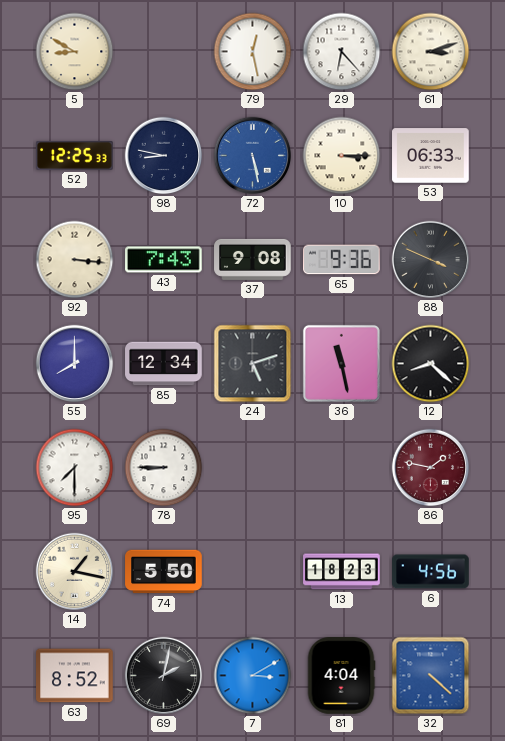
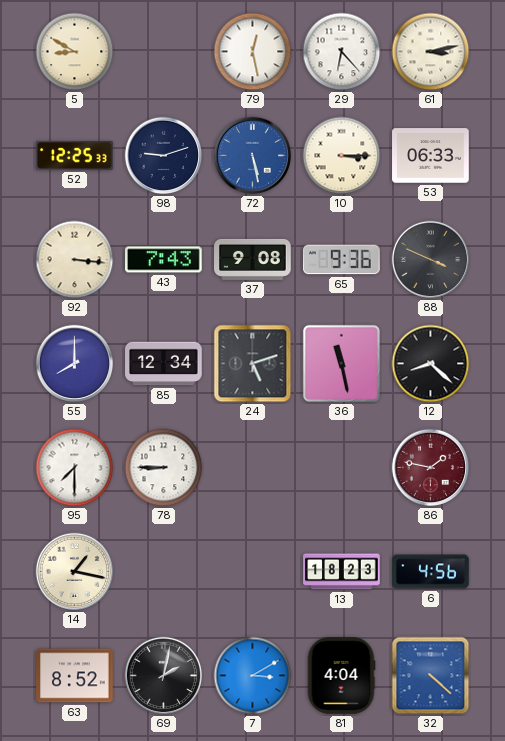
61: 3:12 -> 3:13 (431, 52)
98: 8:47 -> 9:12 (164, 156)
74: 5:50 -> none (164, 572)
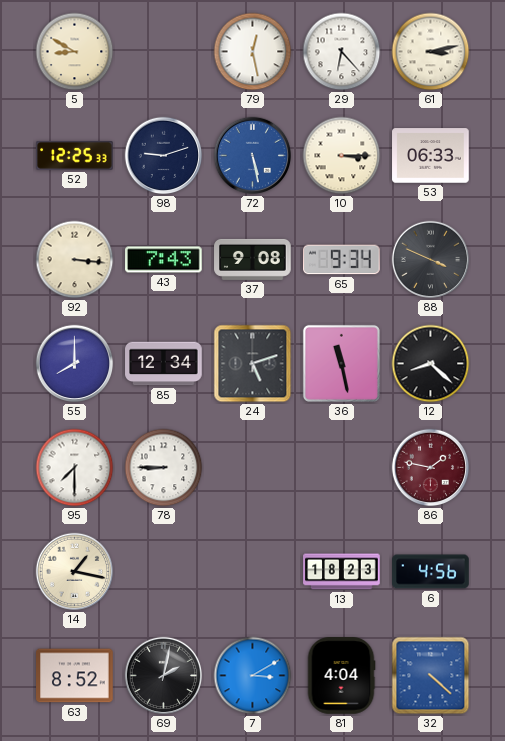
65: 9:36 -> 9:34 (342, 260)
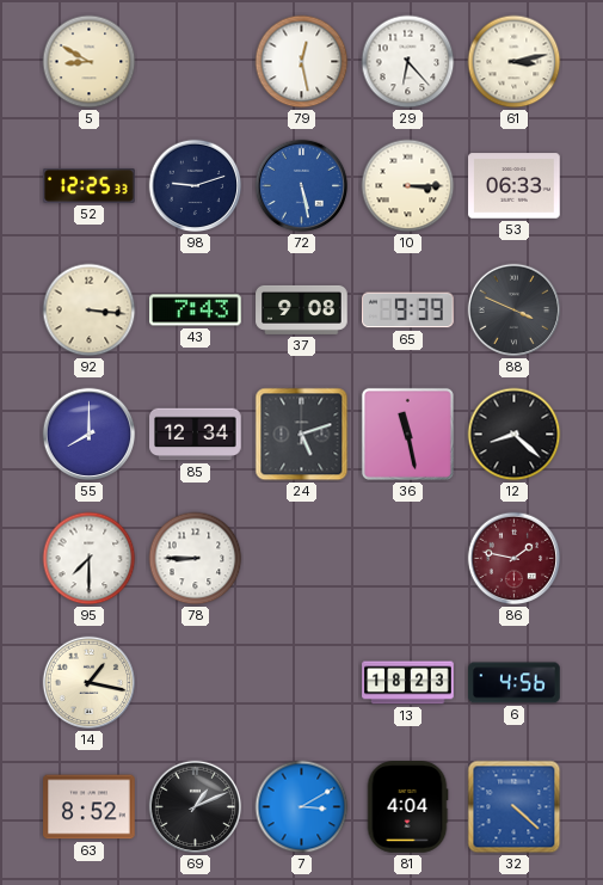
65: 9:34 -> 9:39 (408, 311)
69: 2:02 -> 1:11 (196, 807)
